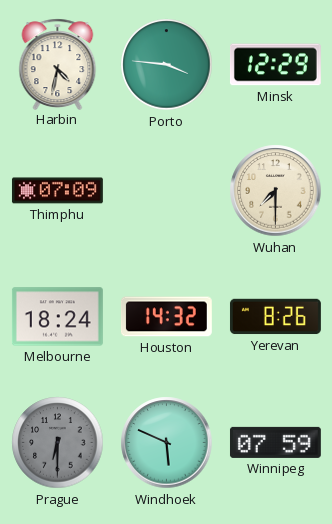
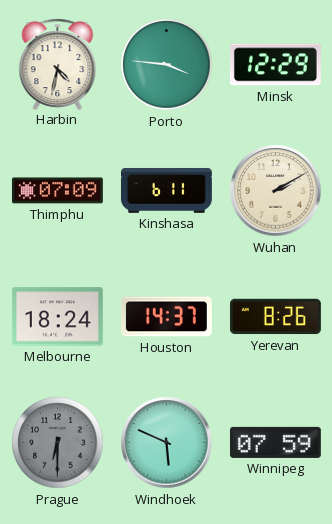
Kinshasa: none -> 6:11 (166, 190)
Wuhan: 7:30 -> 2:10 (276, 191)
Houston: 14:32 -> 14:37 (166, 317)
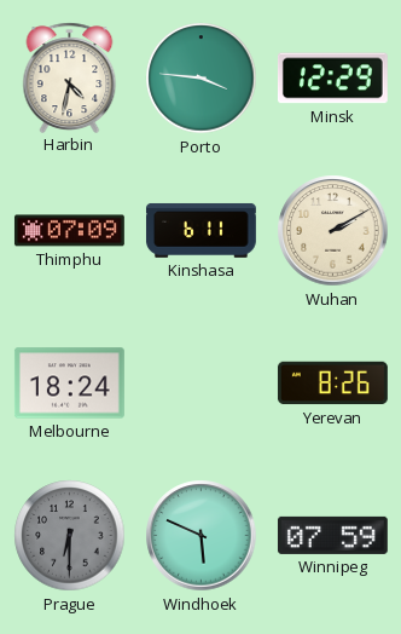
Houston: 14:37 -> none (166, 317)
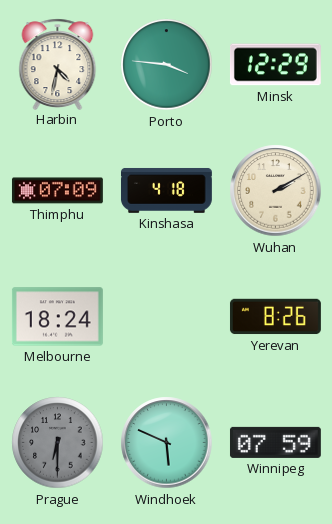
Kinshasa: 6:11 -> 4:18 (166, 190)
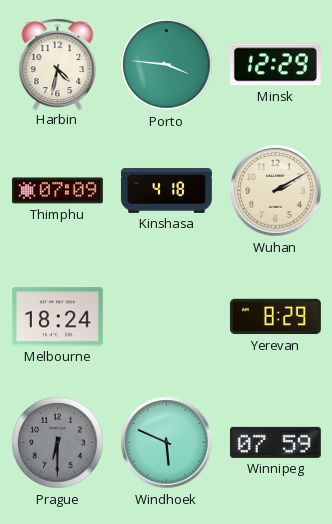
Yerevan: 8:26 -> 8:29 (275, 317)
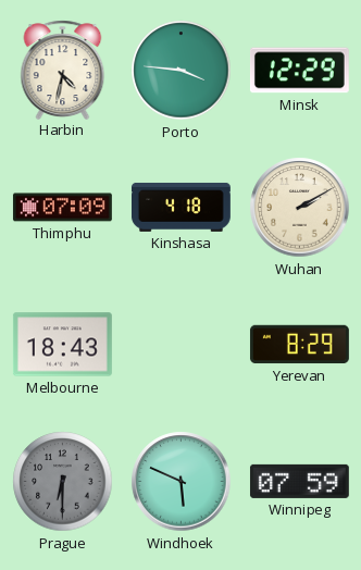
Melbourne: 18:24 -> 18:43 (62, 345)
